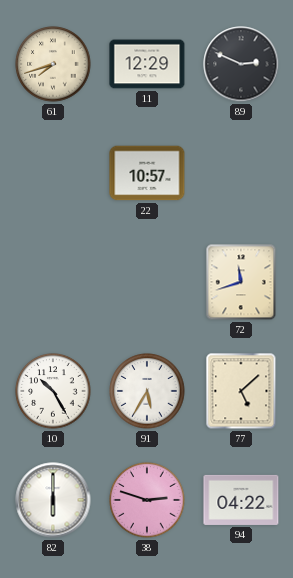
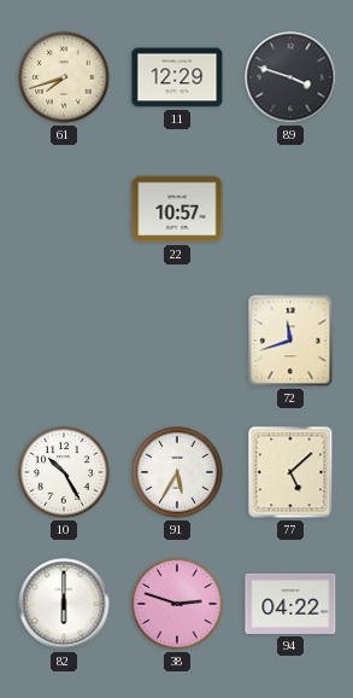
89: 2:49 -> 3:48 (290, 77)
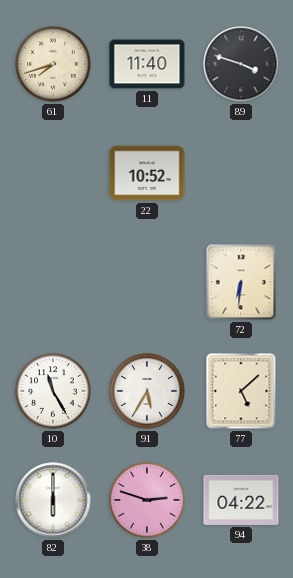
11: 12:29 -> 11:40 (147, 64)
22: 10:57 -> 10:52 (147, 173)
72: 11:42 -> 6:31 (241, 282)
10: 10:25 -> 11:25 (53, 391)
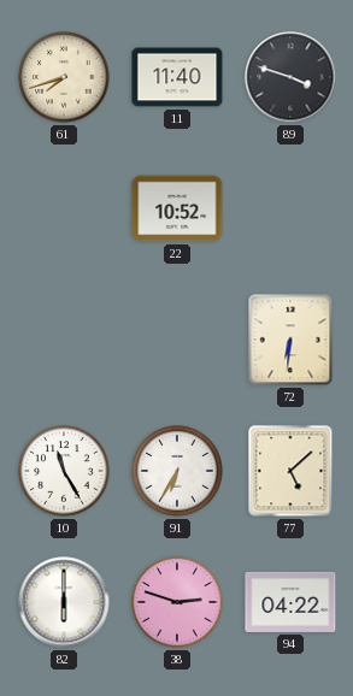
91: 5:35 -> 6:35 (177, 471)
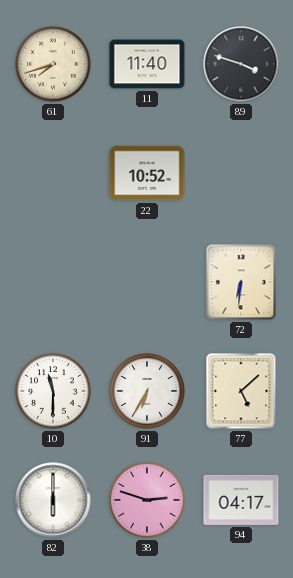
10: 11:25 -> 11:30 (53, 391)
94: 04:22 -> 04:17 (241, 500)
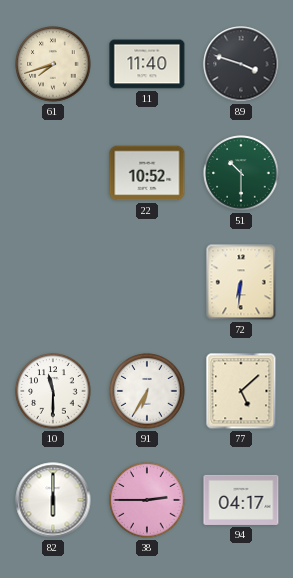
51: none -> 10:30 (241, 173)
38: 2:48 -> 2:45 (147, 500)
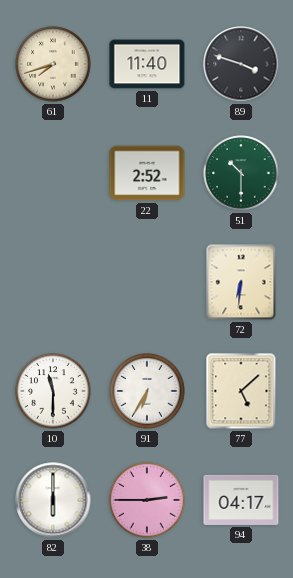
22: 10:52 -> 2:52 (147, 173)
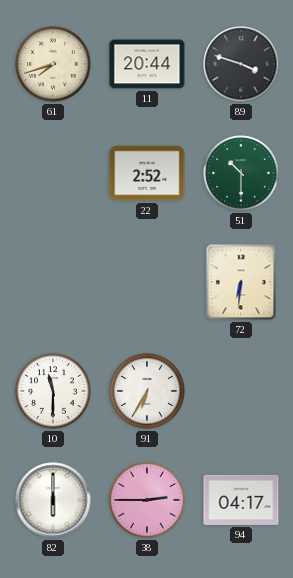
11: 11:40 -> 20:44 (147, 64)
77: 5:08 -> none (241, 391)
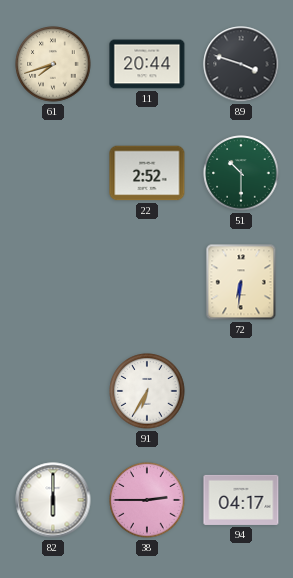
10: 11:30 -> none (53, 391)
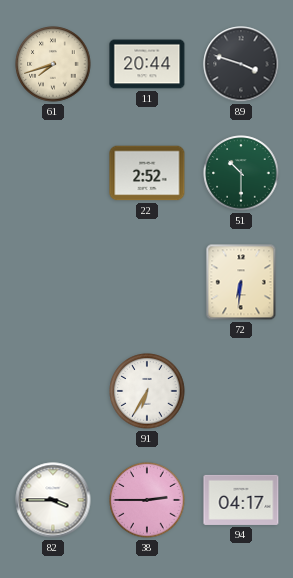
82: 6:00 -> 3:45 (53, 500)
